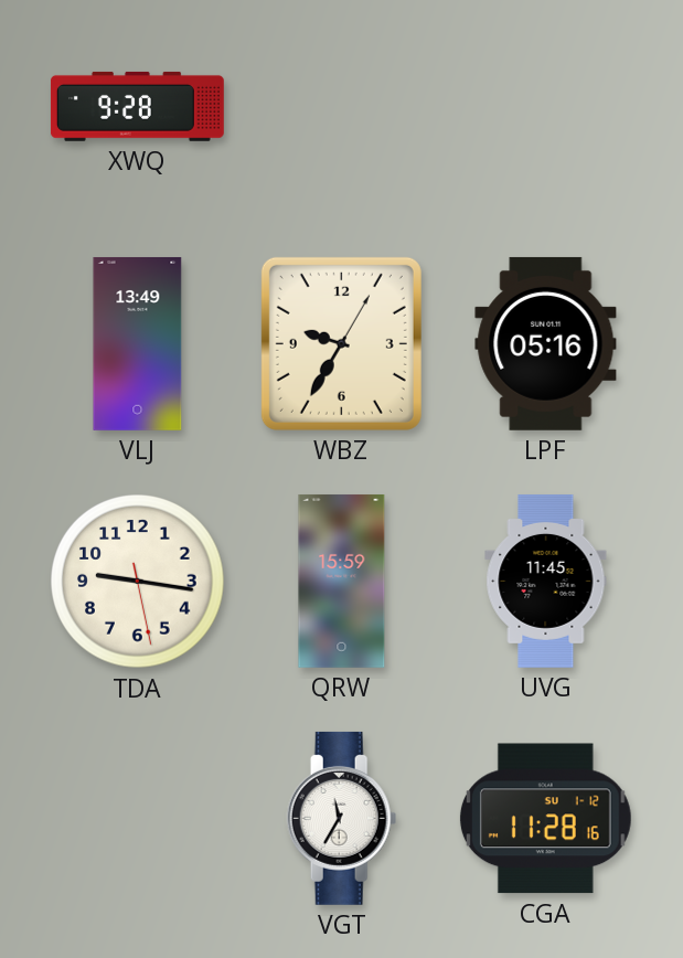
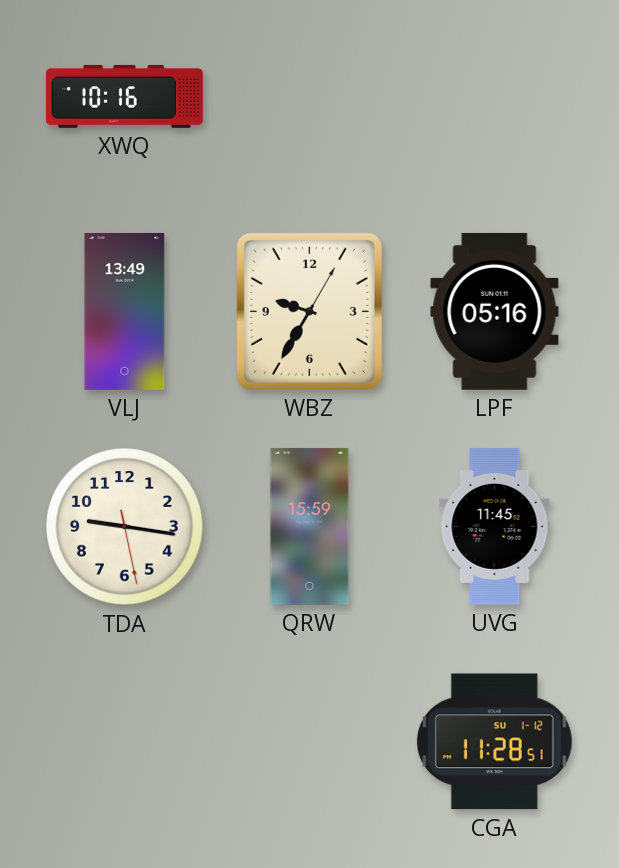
XWQ: 9:28 -> 10:16 (124, 96)
VGT: 11:35 -> none (342, 818)
CGA: 11:28:16 -> 11:28:51 (494, 742)
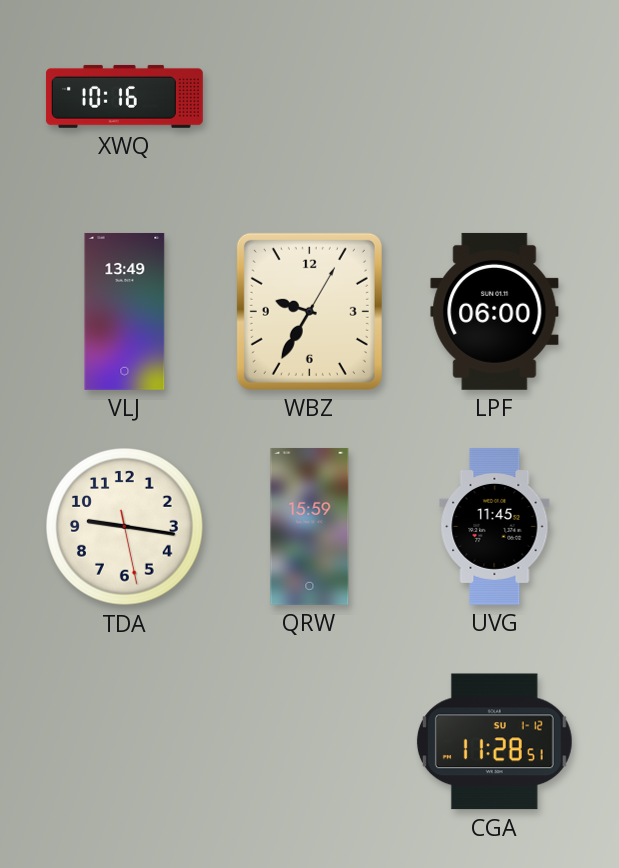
LPF: 05:16 -> 06:00 (495, 311)
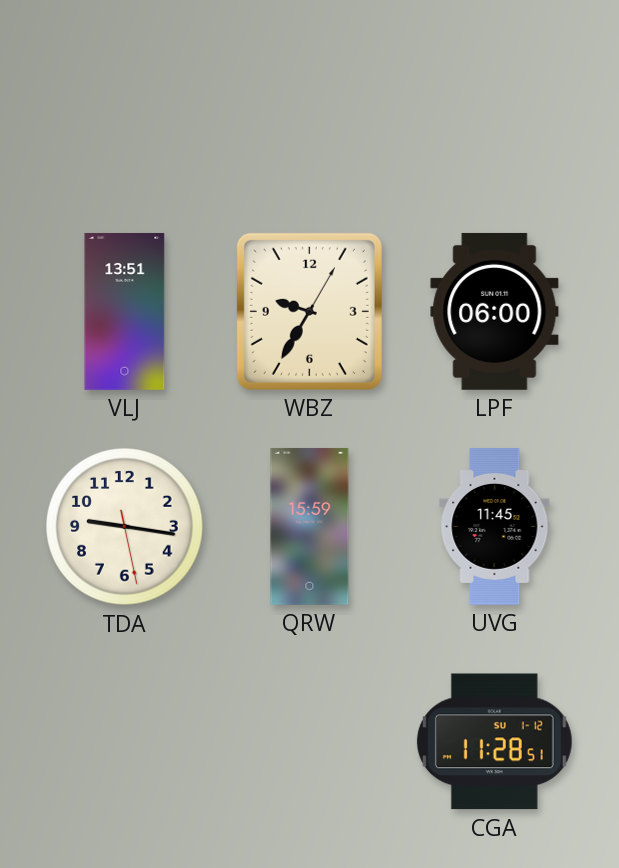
XWQ: 10:16 -> none (124, 96)
VLJ: 13:49 -> 13:51 (125, 311)
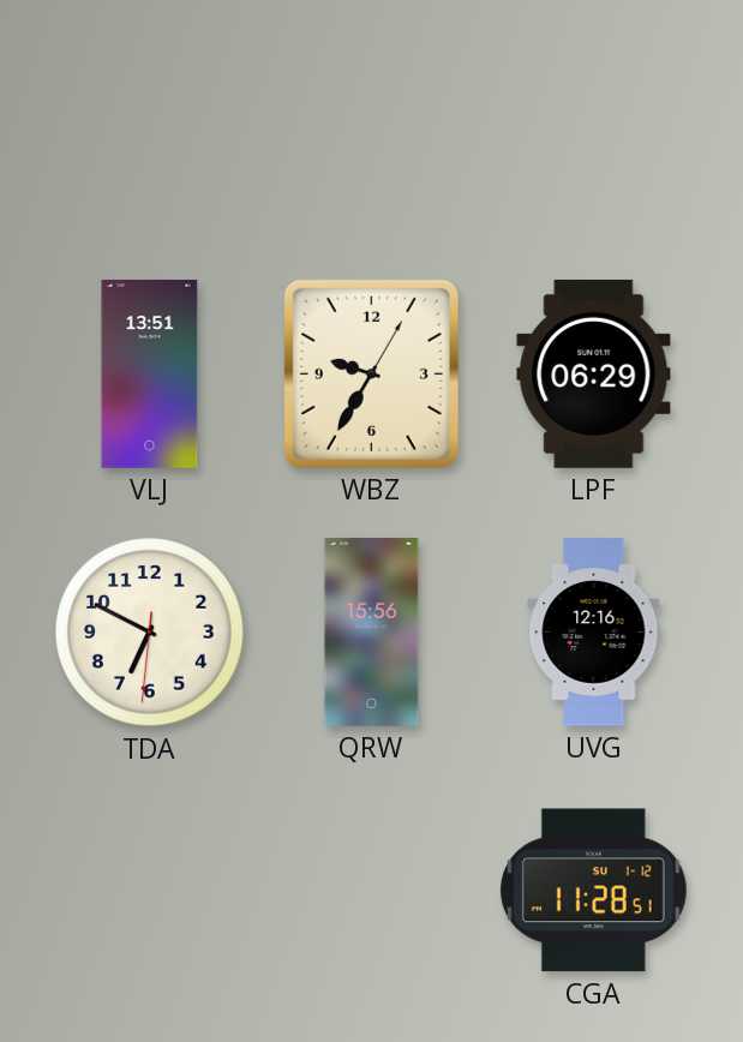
LPF: 06:00 -> 06:29 (594, 373)
TDA: 9:16 -> 6:49 (150, 633)
QRW: 15:59 -> 15:56 (372, 631)
UVG: 11:45 -> 12:16 (594, 631)
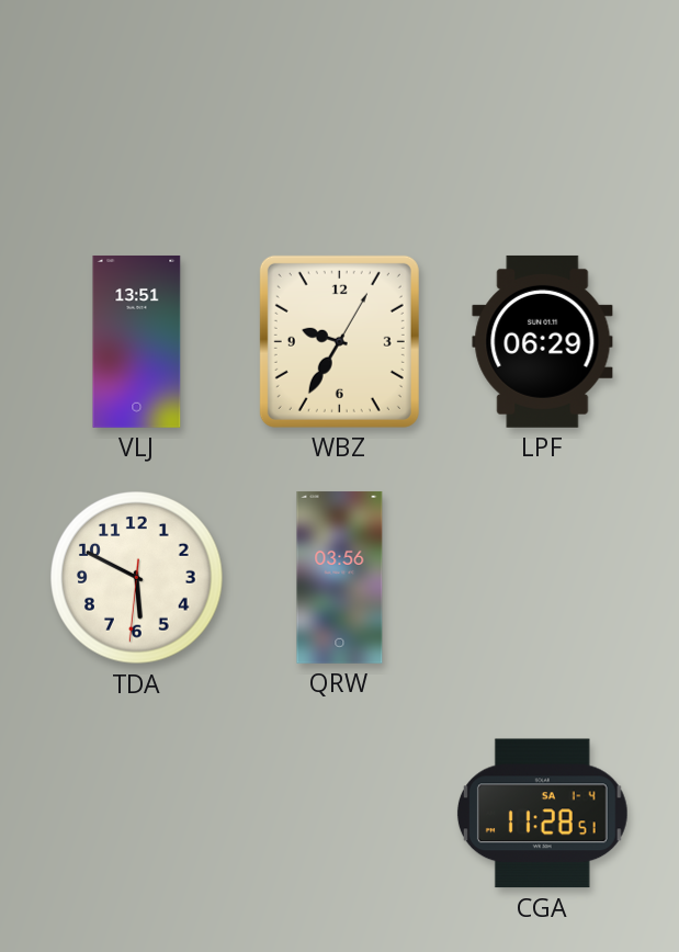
TDA: 6:49 -> 5:49 (137, 578)
QRW: 15:56 -> 03:56 (340, 577)
UVG: 12:16 -> none (594, 631)
CGA date: SU 1-12 -> SA 1-4 (542, 814)
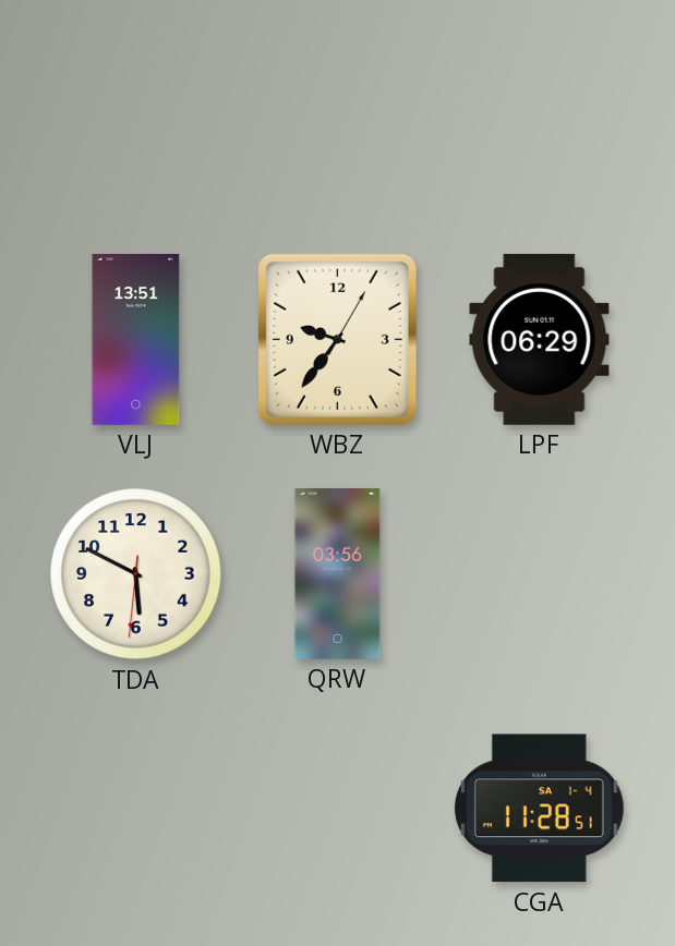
WBZ: 9:35 -> 9:36 (337, 339)
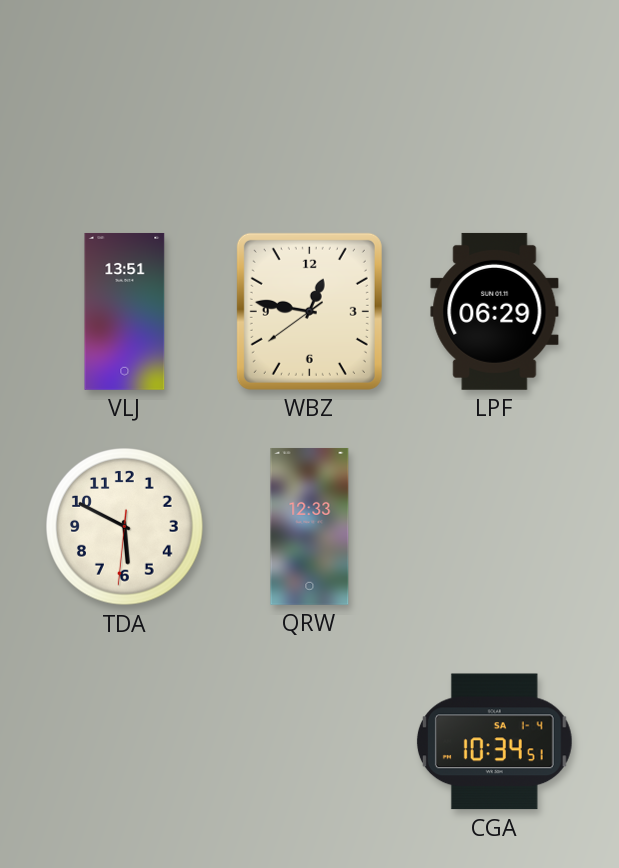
WBZ: 9:36 -> 12:46 (309, 311)
QRW: 03:56 -> 12:33 (310, 526)
CGA: 11:28 -> 10:34 (494, 742)
